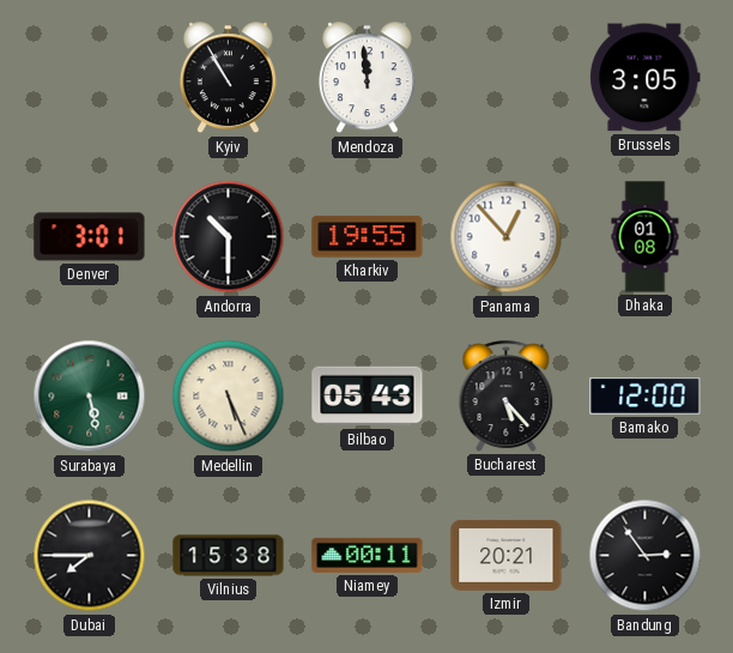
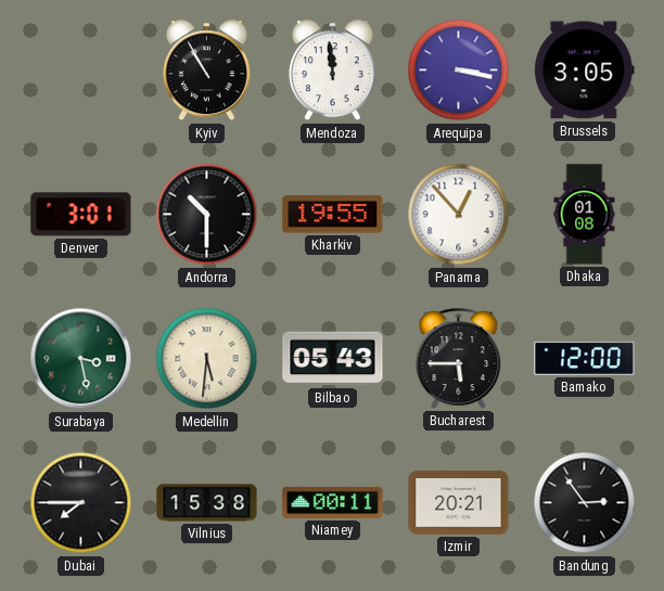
Arequipa: none -> 3:17 (459, 70)
Surabaya: 5:28 -> 3:28 (81, 359)
Medellin: 5:26 -> 5:31 (207, 359)
Bucharest: 5:23 -> 5:45 (459, 358)
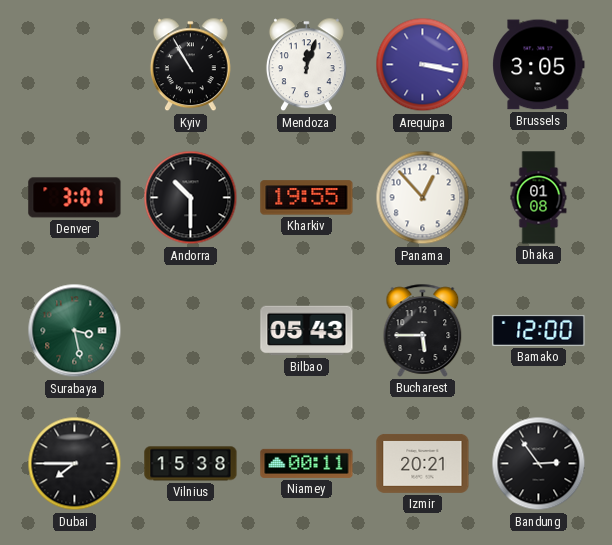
Mendoza: 11:59 -> 12:03 (306, 65)
Medellin: 5:31 -> none (207, 359)
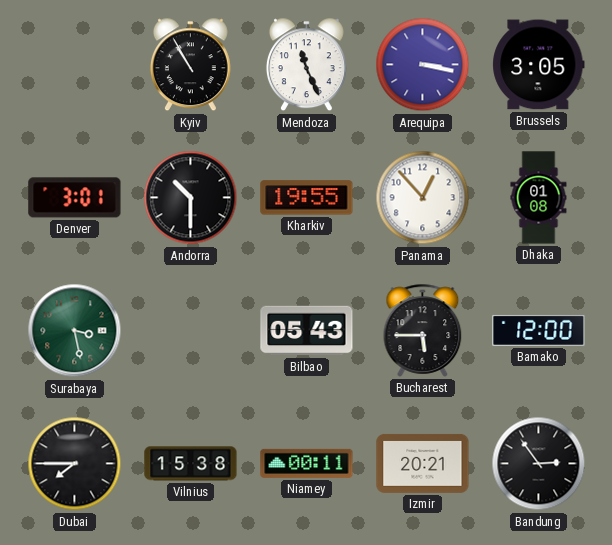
Mendoza: 12:03 -> 11:26 (306, 65)
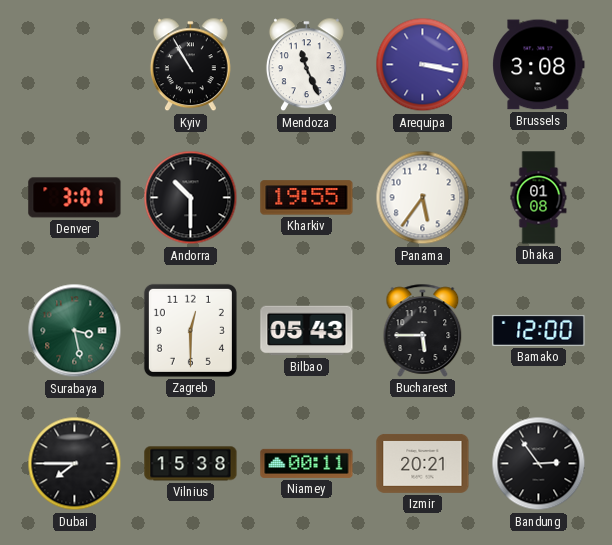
Brussels: 3:05 -> 3:08 (539, 65)
Panama: 12:53 -> 5:36 (423, 198)
Zagreb: none -> 12:30 (190, 330)
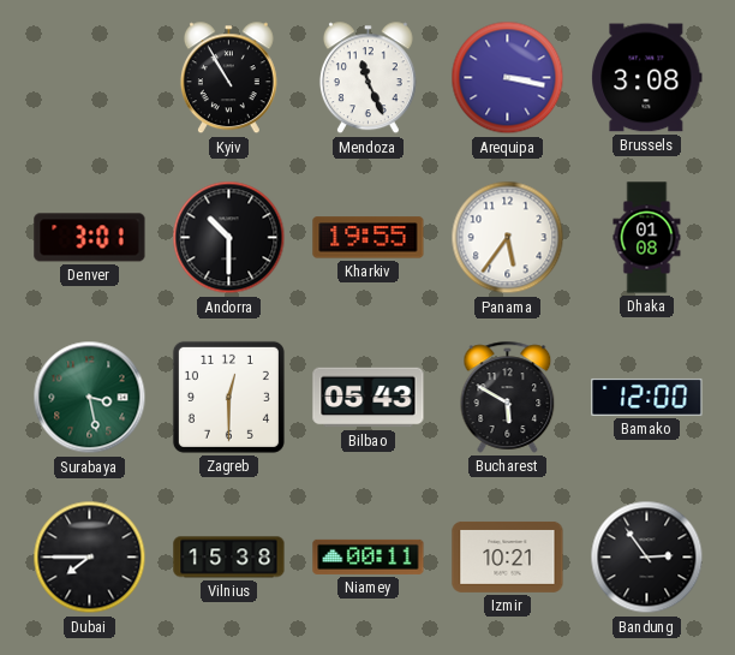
Bucharest: 5:45 -> 5:50 (508, 397)
Izmir: 20:21 -> 10:21 (508, 556)
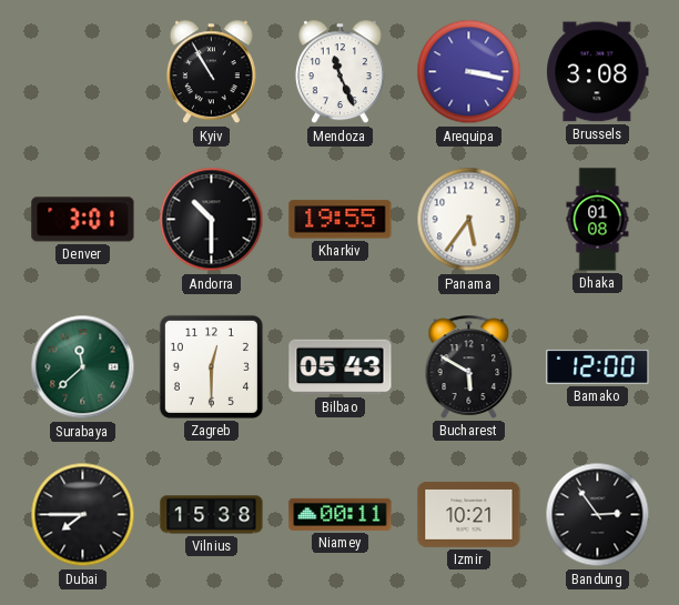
Surabaya: 3:28 -> 11:38 (83, 367)
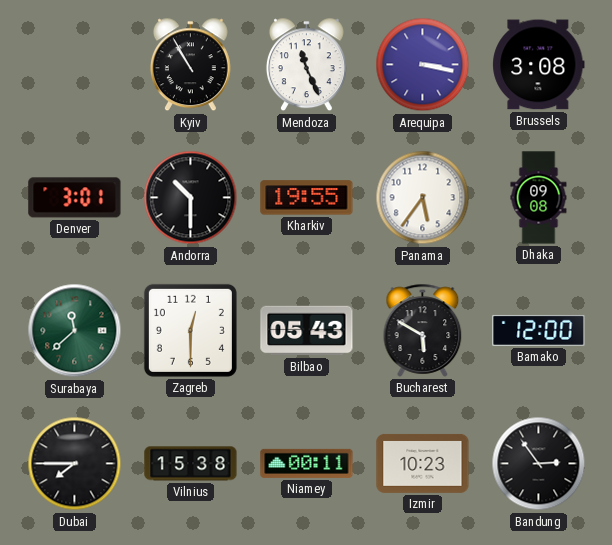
Dhaka: 01:08 -> 09:08 (539, 198)
Izmir: 10:21 -> 10:23 (423, 463)
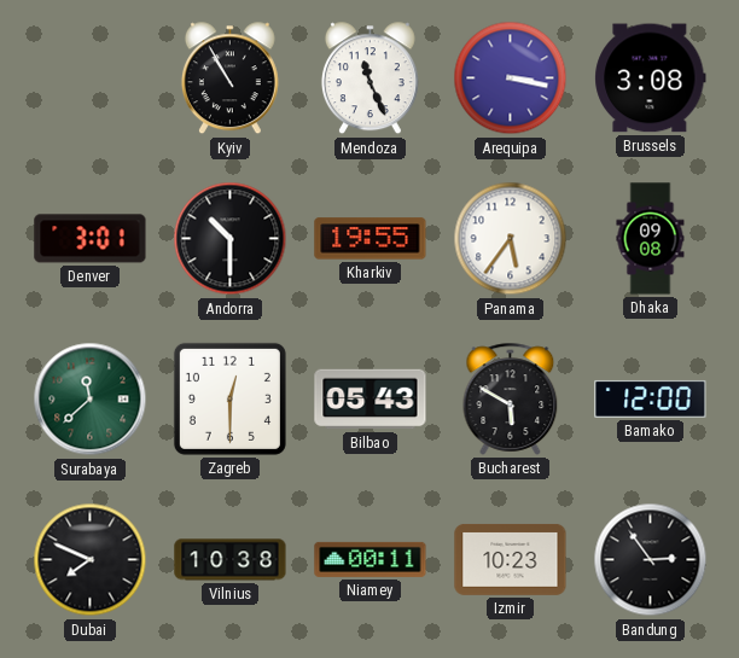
Dubai: 7:45 -> 7:49 (91, 560)
Vilnius: 15:38 -> 10:38 (231, 560)
